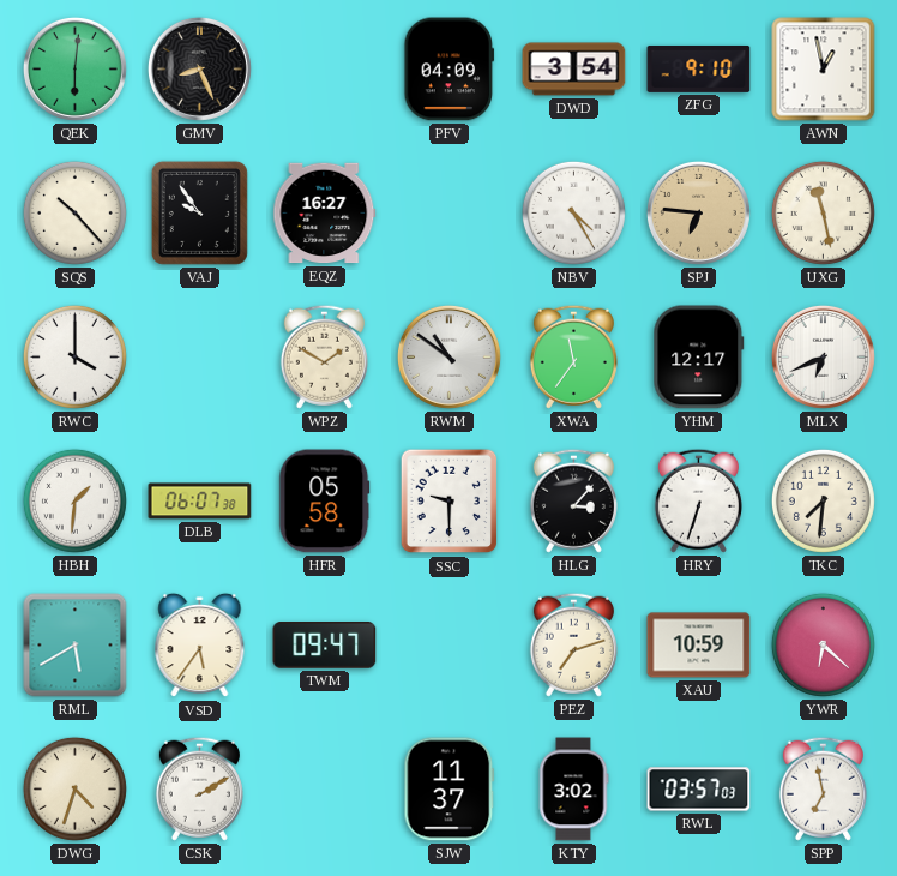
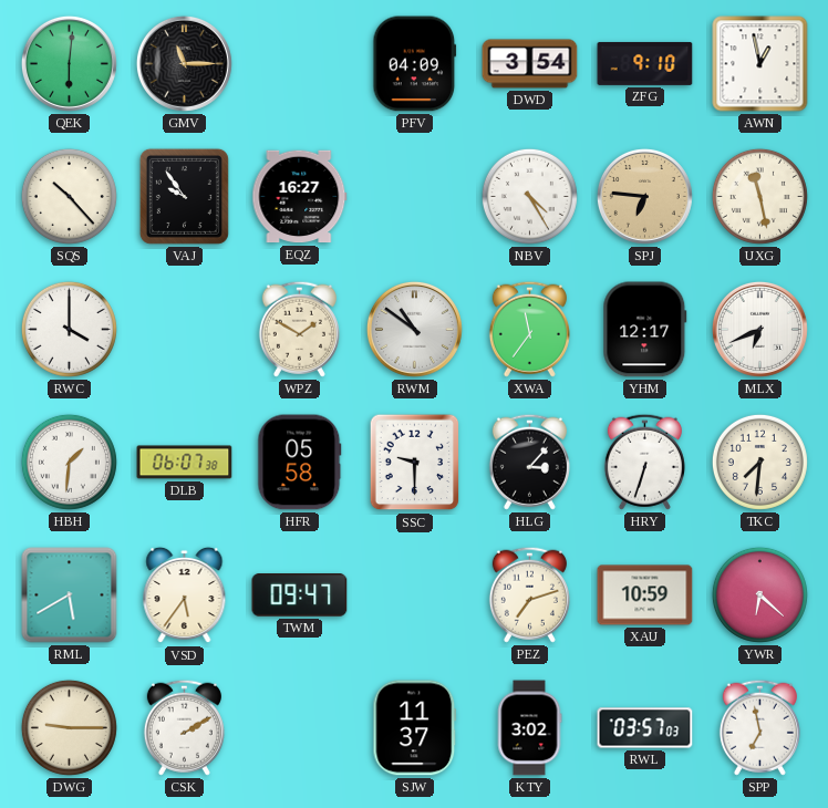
GMV: 8:26 -> 11:15 (184, 63)
DWG: 4:33 -> 9:15 (69, 727)
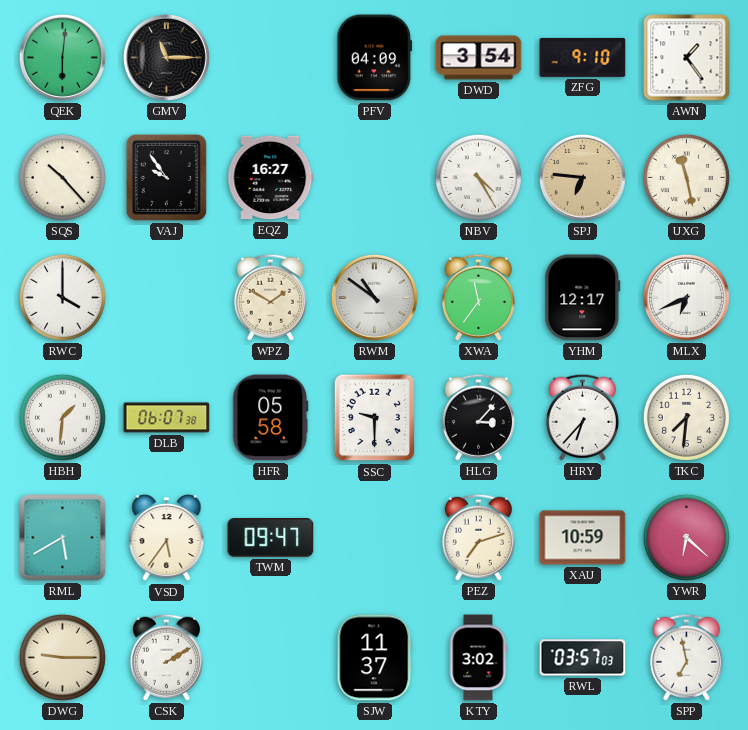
AWN: 12:58 -> 1:24 (687, 58)
HRY: 6:33 -> 6:37 (582, 417)
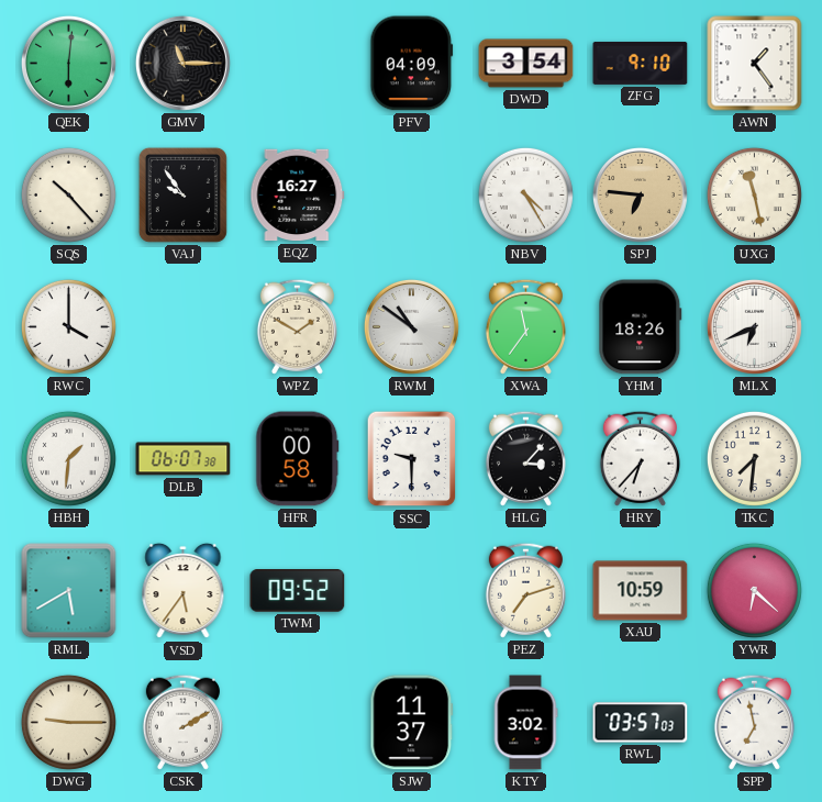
YHM: 12:17 -> 18:26 (641, 327)
HFR: 05:58 -> 00:58 (298, 459)
TWM: 09:47 -> 09:52 (298, 591)
